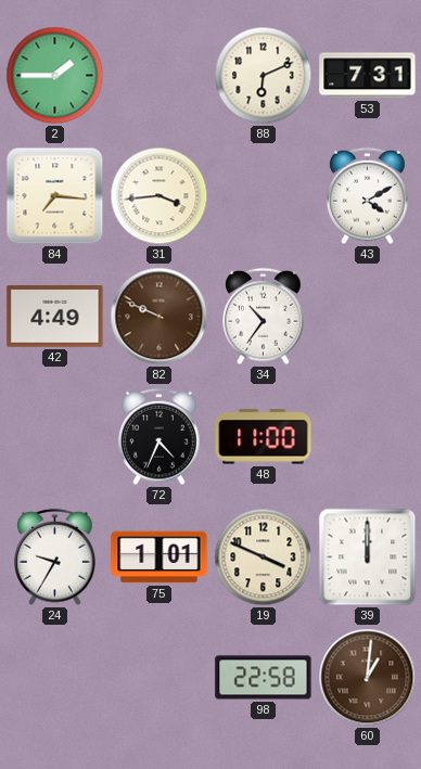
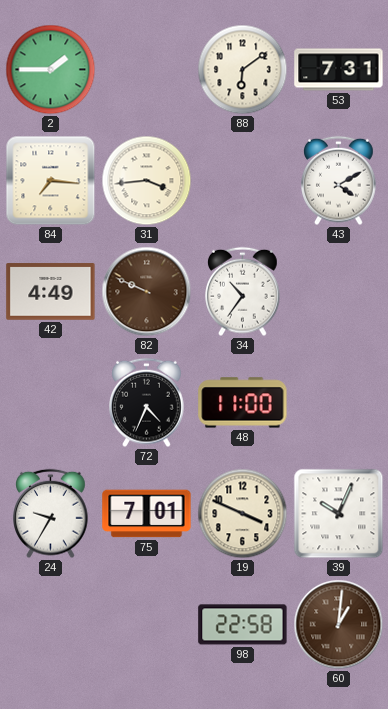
88: 6:11 -> 6:09 (243, 70)
75: 1:01 -> 7:01 (147, 514)
39: 12:00 -> 10:04 (339, 514)
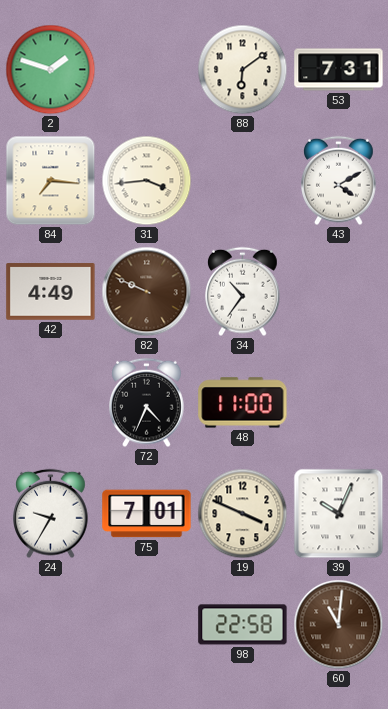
2: 1:45 -> 1:48 (51, 70)
60: 1:01 -> 11:01 (339, 625)
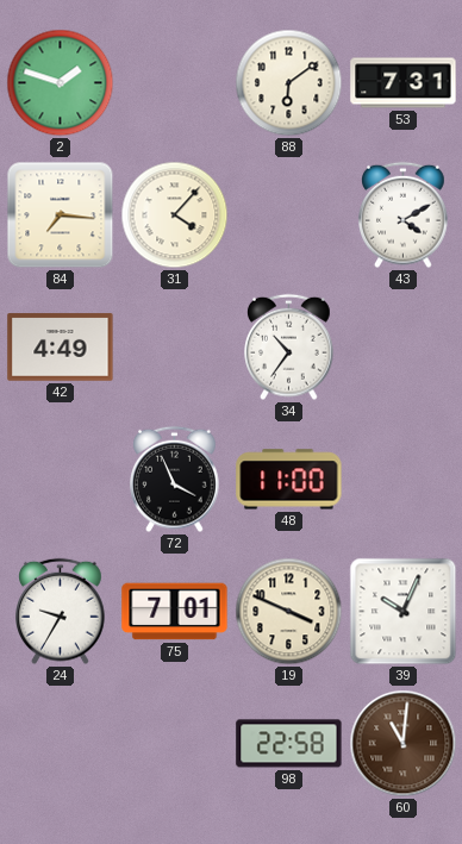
31: 3:44 -> 4:07 (175, 215)
82: 9:49 -> none (147, 292)
72: 4:34 -> 3:56 (175, 480)
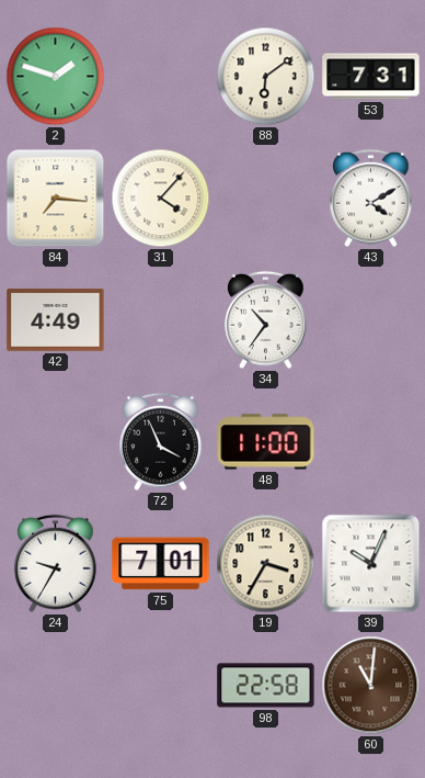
19: 3:49 -> 3:35 (266, 564)
